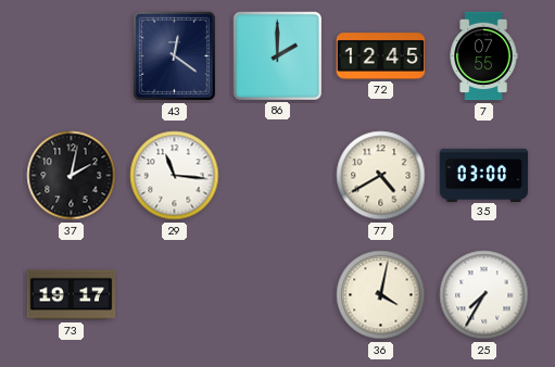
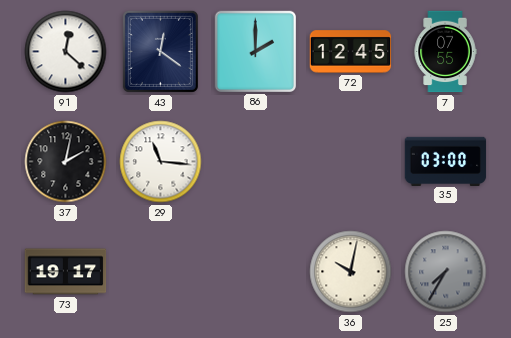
91: none -> 12:22 (66, 52)
77: 4:40 -> none (381, 176)
36: 4:02 -> 10:02 (351, 272)
25 dial: white -> grey (446, 272)
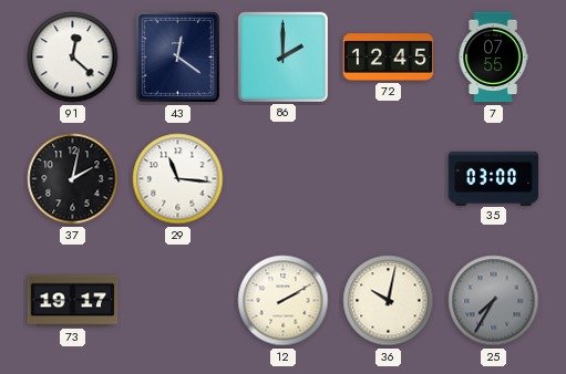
12: none -> 2:10 (284, 301)
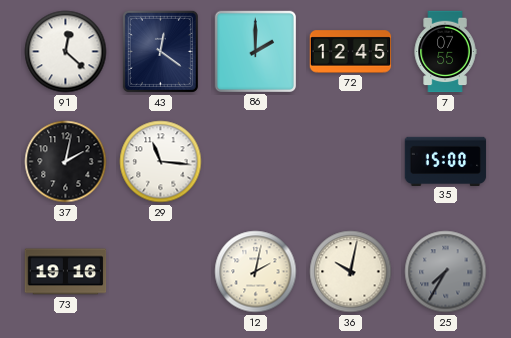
35: 03:00 -> 15:00 (446, 161)
73: 19:17 -> 19:16 (66, 272)
12: 2:10 -> 2:02 (256, 272)
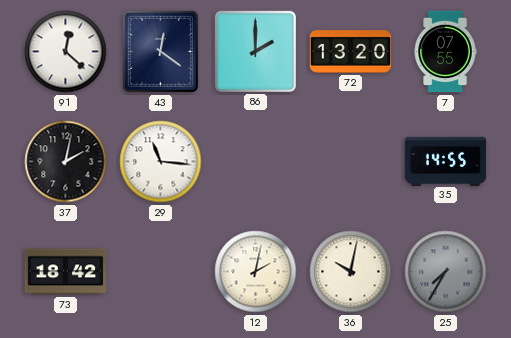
72: 12:45 -> 13:20 (351, 52)
35: 15:00 -> 14:55 (446, 161)
73: 19:16 -> 18:42 (66, 272)
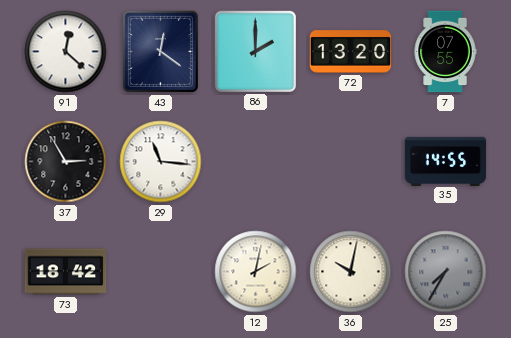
37: 2:02 -> 2:55 (66, 162)
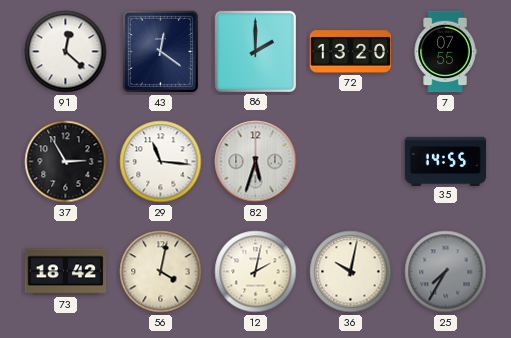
82: none -> 5:33 (256, 162)
56: none -> 4:02 (161, 272)
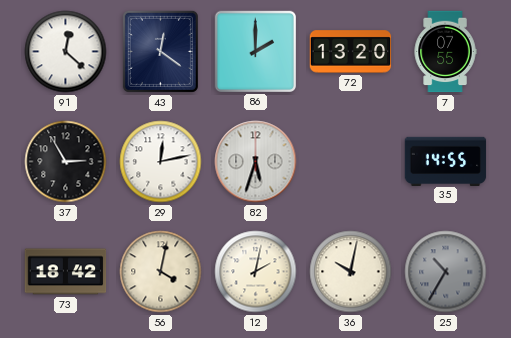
29: 11:16 -> 12:13 (161, 162)
25: 7:35 -> 10:35 (446, 272)
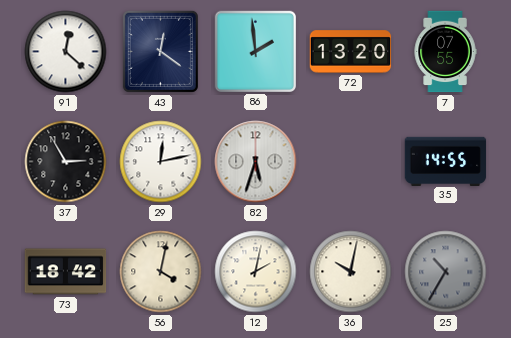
86: 2:00 -> 1:59 (255, 51)
